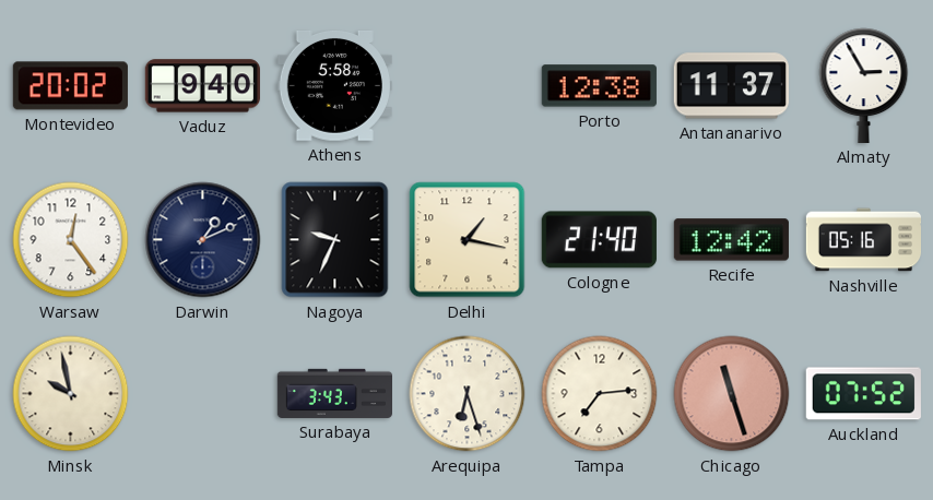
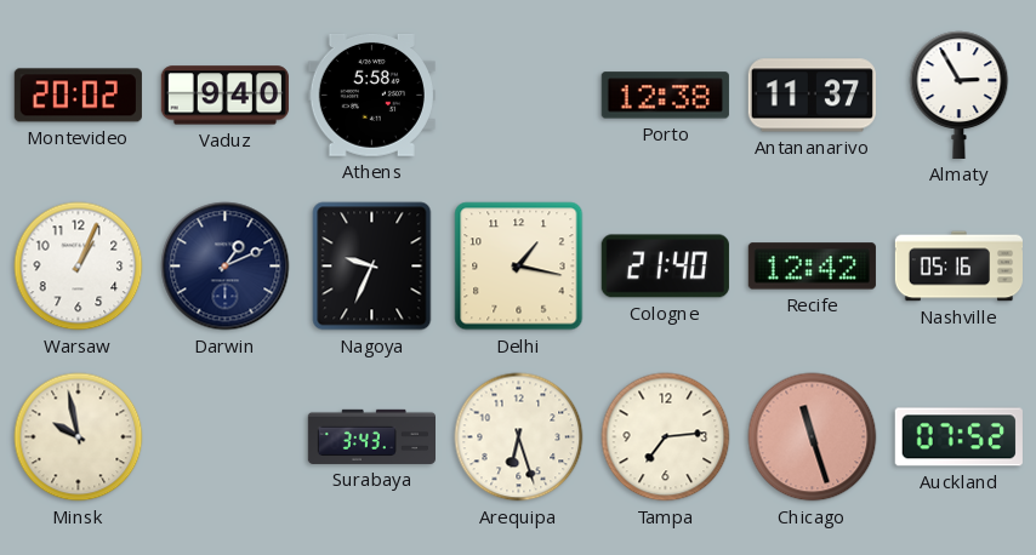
Warsaw: 12:24 -> 1:04 (79, 267)
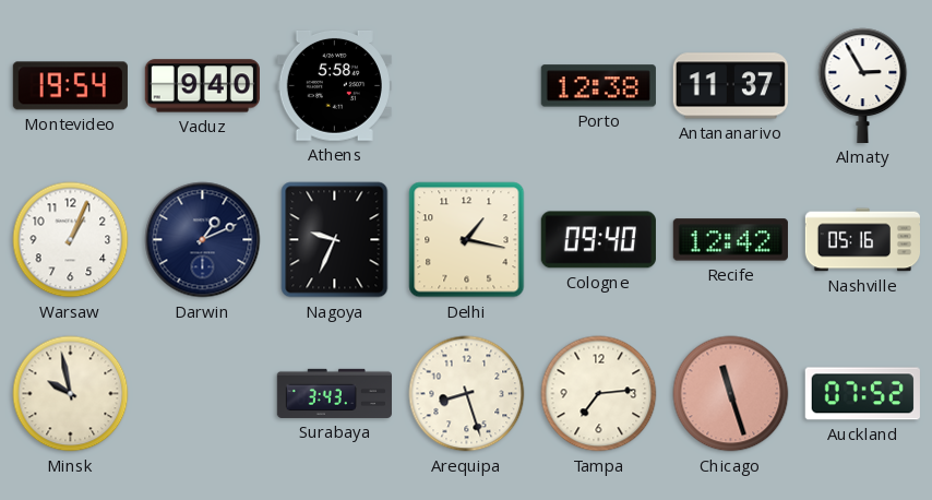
Montevideo: 20:02 -> 19:54 (70, 86)
Cologne: 21:40 -> 09:40 (598, 240)
Arequipa: 6:27 -> 8:27 (467, 394)
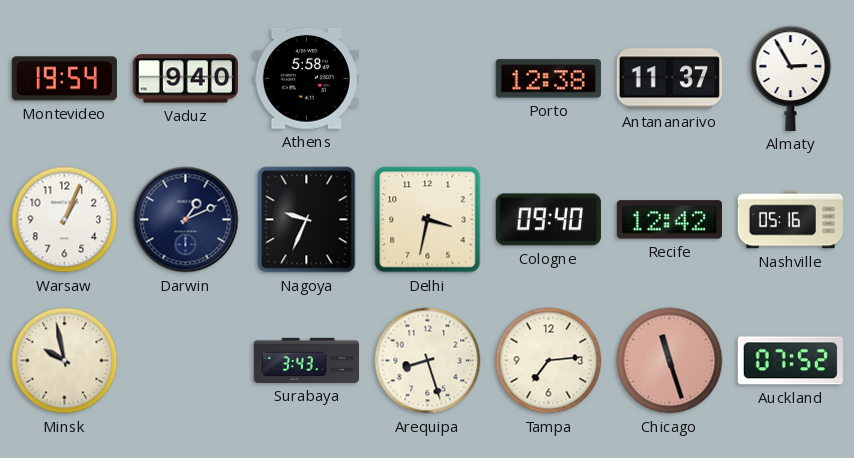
Delhi: 1:17 -> 3:32 (428, 220)
